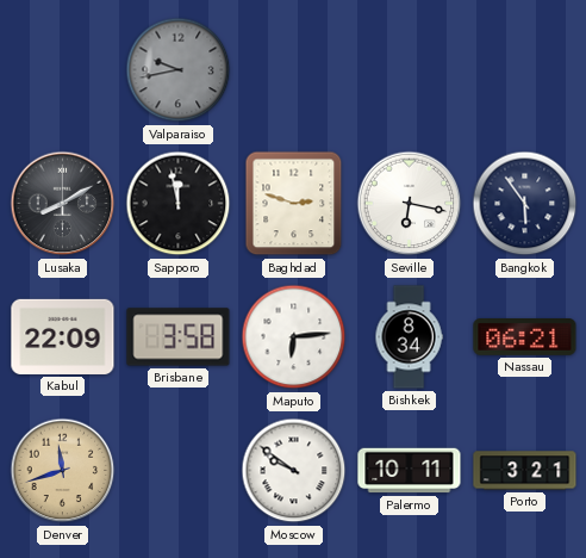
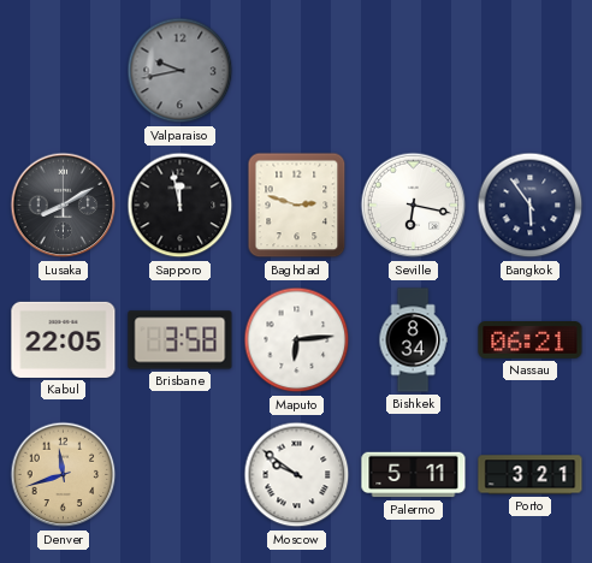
Kabul: 22:09 -> 22:05 (64, 339)
Palermo: 10:11 -> 5:11 (414, 475)
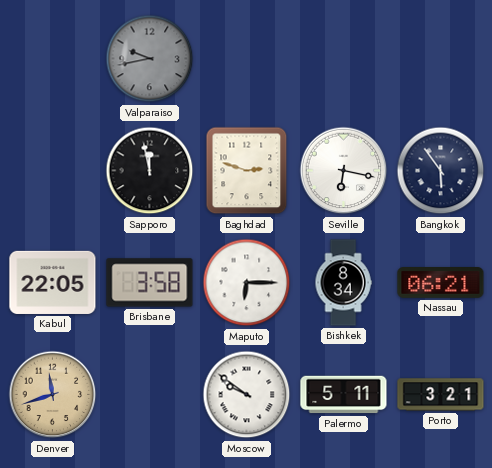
Lusaka: 8:10 -> none (64, 206)
Maputo: 6:14 -> 6:15 (247, 283)
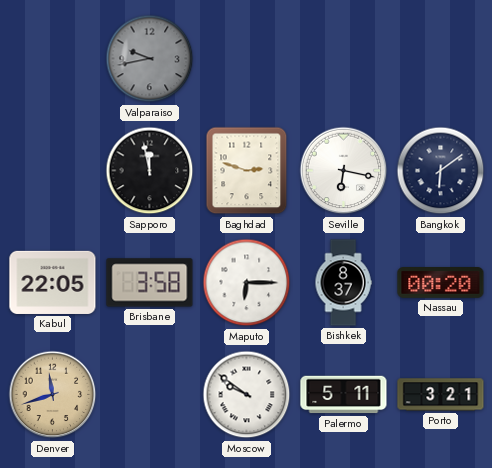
Bangkok: 5:54 -> 6:09 (441, 171)
Bishkek: 8:34 -> 8:37 (343, 283)
Nassau: 06:21 -> 00:20 (441, 283)
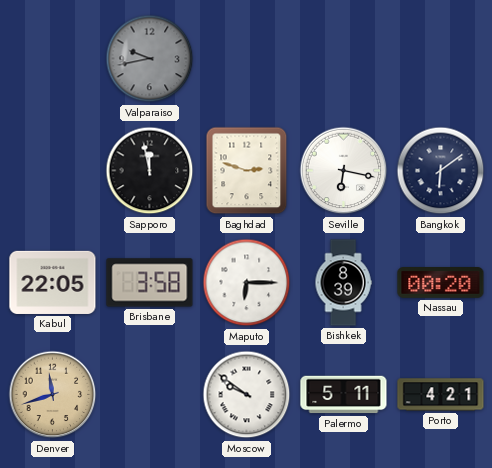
Bishkek: 8:37 -> 8:39 (343, 283)
Porto: 3:21 -> 4:21 (441, 395)
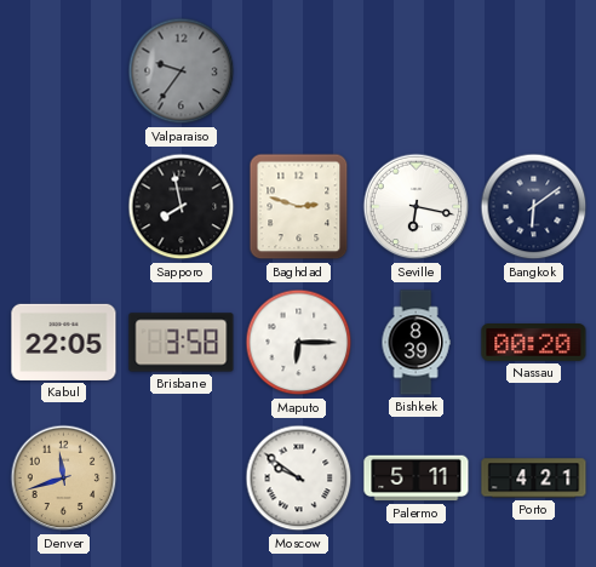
Valparaiso: 9:43 -> 9:36 (182, 71)
Sapporo: 11:58 -> 7:58 (182, 207)
